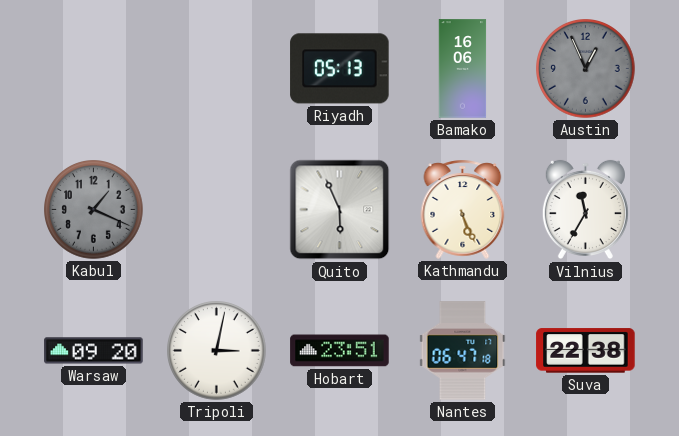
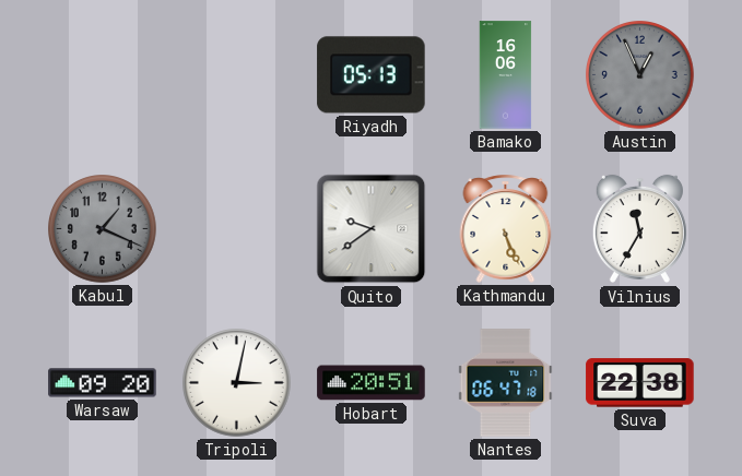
Quito: 5:56 -> 9:39 (372, 229)
Hobart: 23:51 -> 20:51 (372, 383)
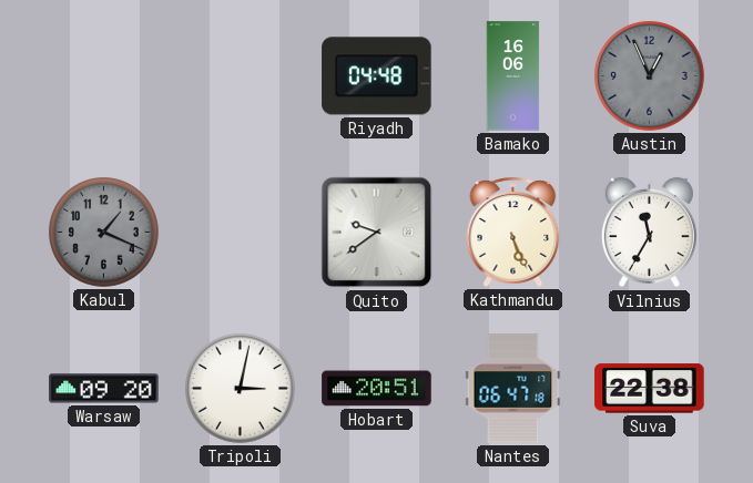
Riyadh: 05:13 -> 04:48 (377, 76)
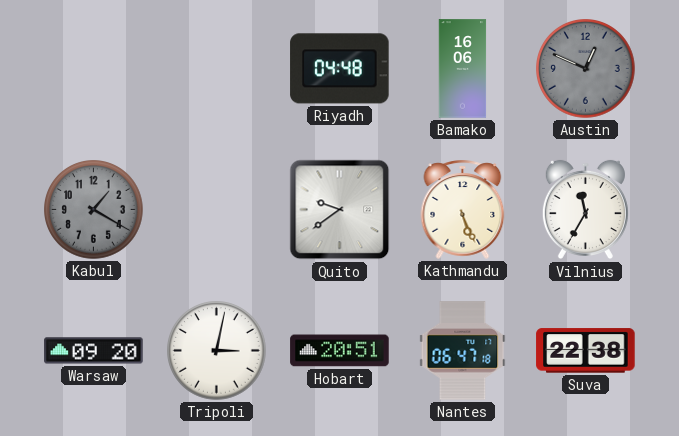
Austin: 12:56 -> 12:49 (586, 69)
Kabul: 1:19 -> 1:20 (94, 210)
